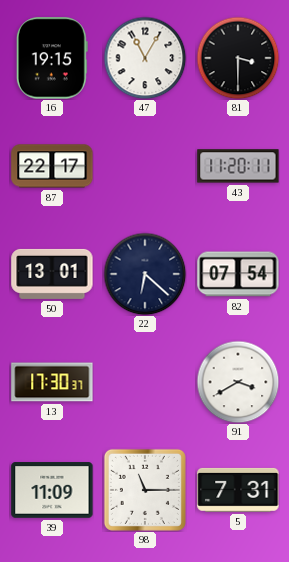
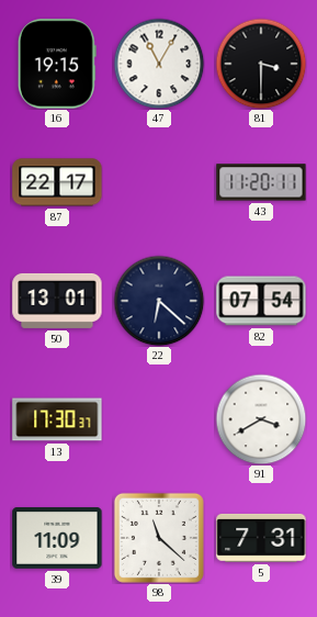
98: 11:15 -> 11:22 (159, 538)
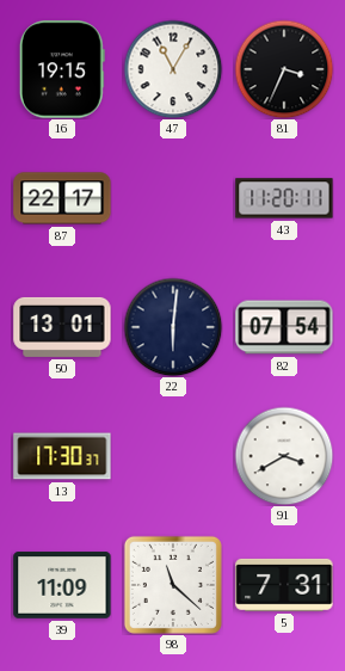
81: 3:30 -> 3:34 (284, 69)
22: 6:22 -> 6:01 (173, 327)
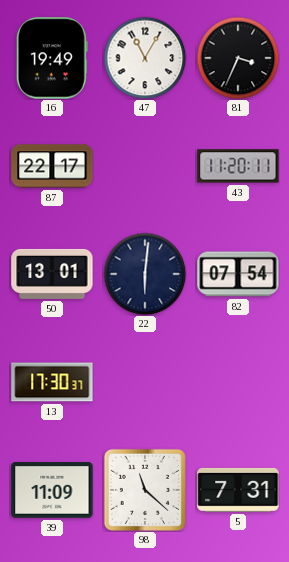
16: 19:15 -> 19:49 (52, 58)
91: 3:40 -> none (284, 456)
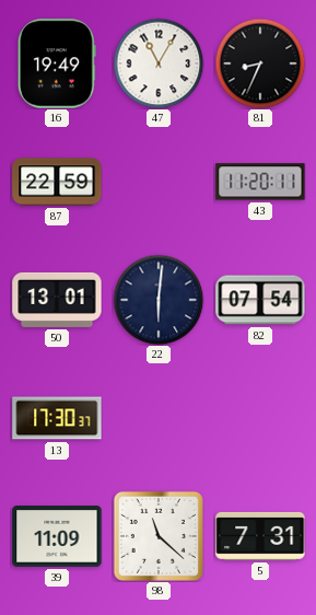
81: 3:34 -> 8:34 (260, 63)
87: 22:17 -> 22:59 (57, 182)
